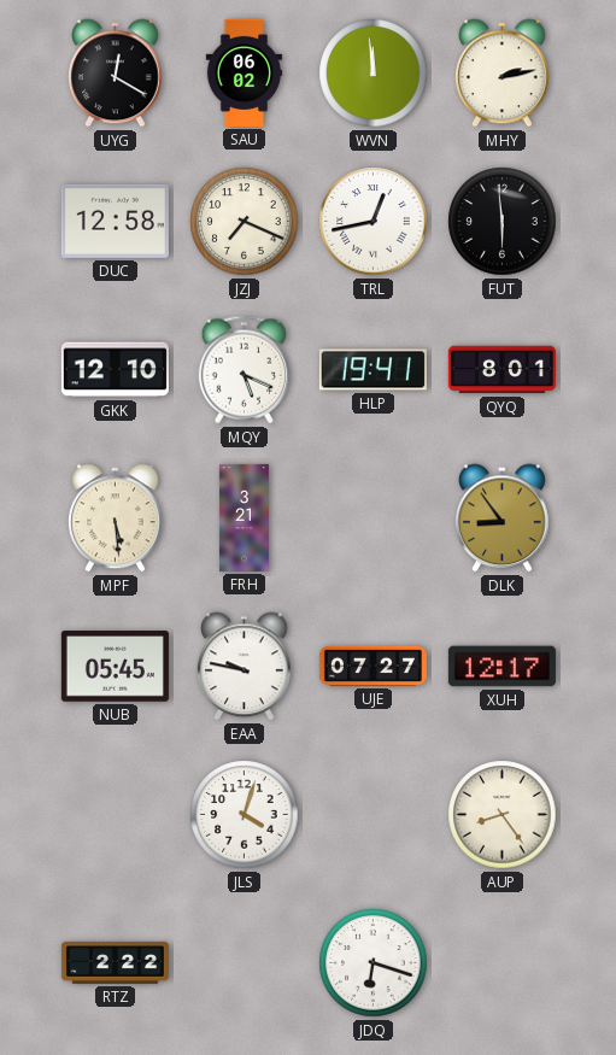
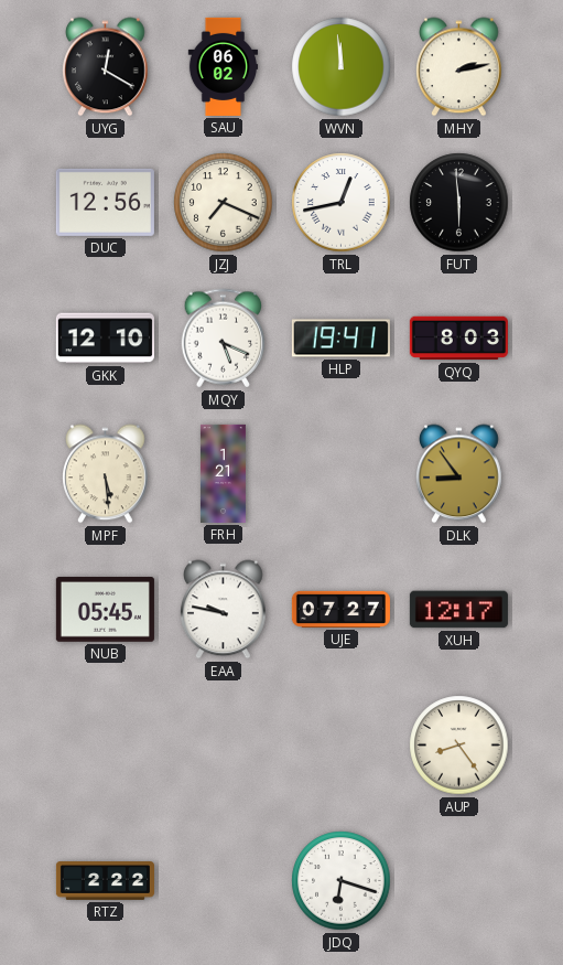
DUC: 12:58 -> 12:56 (105, 202)
QYQ: 8:01 -> 8:03 (458, 339)
FRH: 3:21 -> 1:21 (223, 473)
JLS: 4:03 -> none (245, 815)
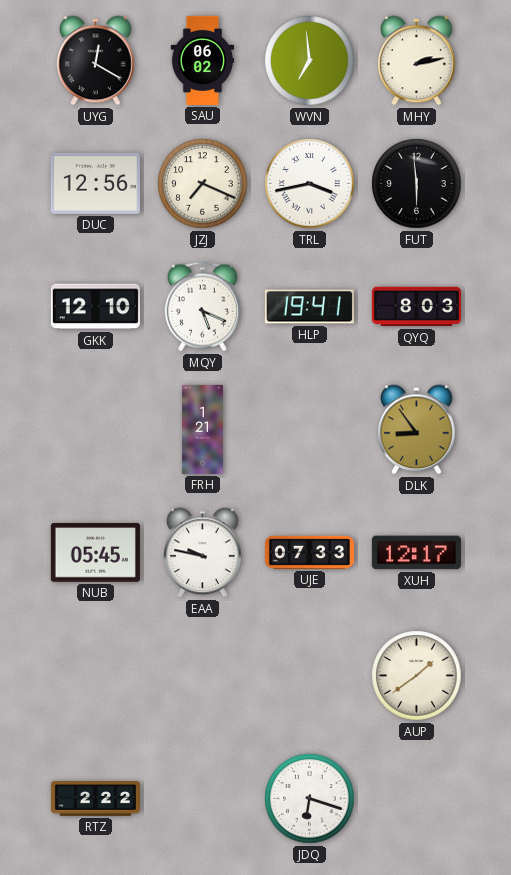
WVN: 11:59 -> 6:59 (310, 61)
TRL: 12:43 -> 3:43 (310, 184)
MPF: 5:29 -> none (106, 474)
UJE: 07:27 -> 07:33 (309, 552)
AUP: 8:24 -> 1:39 (417, 676)
